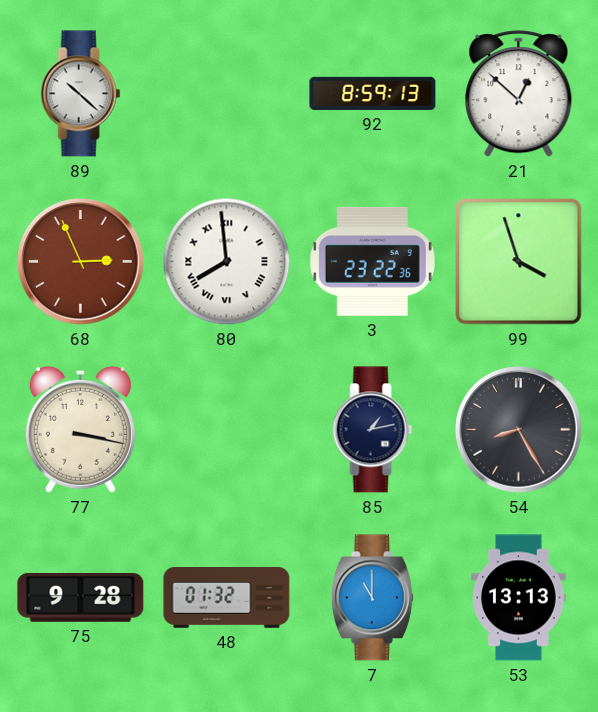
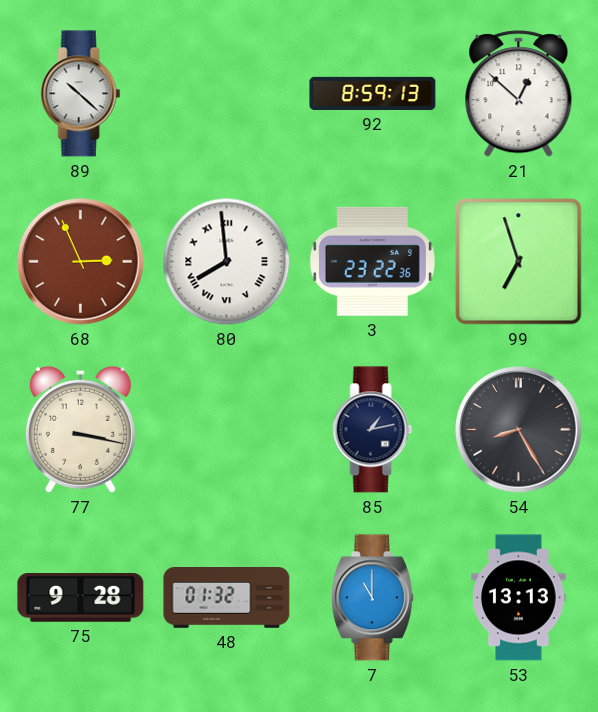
99: 3:57 -> 6:57 (519, 262)
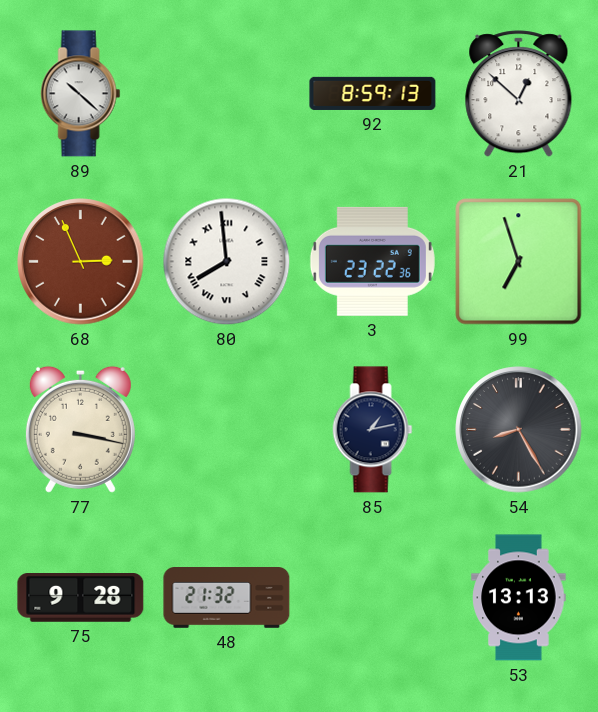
48: 01:32 -> 21:32 (227, 598)
7: 11:00 -> none (372, 598)
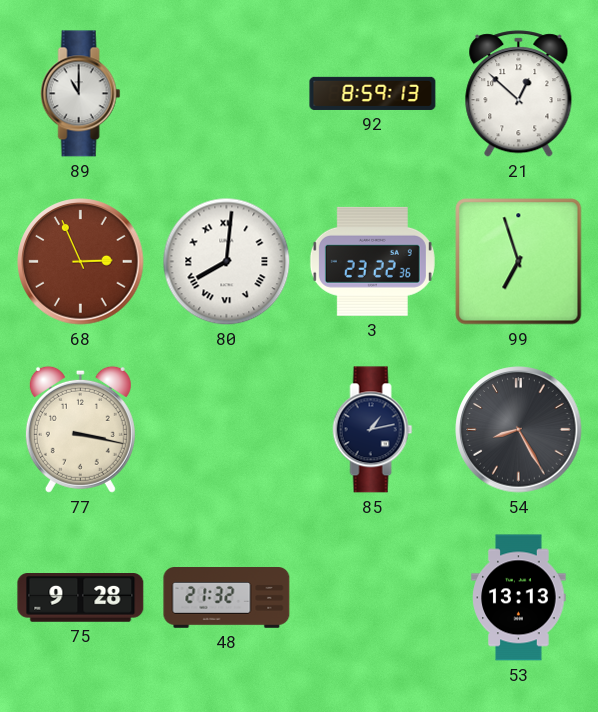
89: 10:22 -> 11:00 (81, 94)
80: 7:59 -> 8:01 (227, 262)
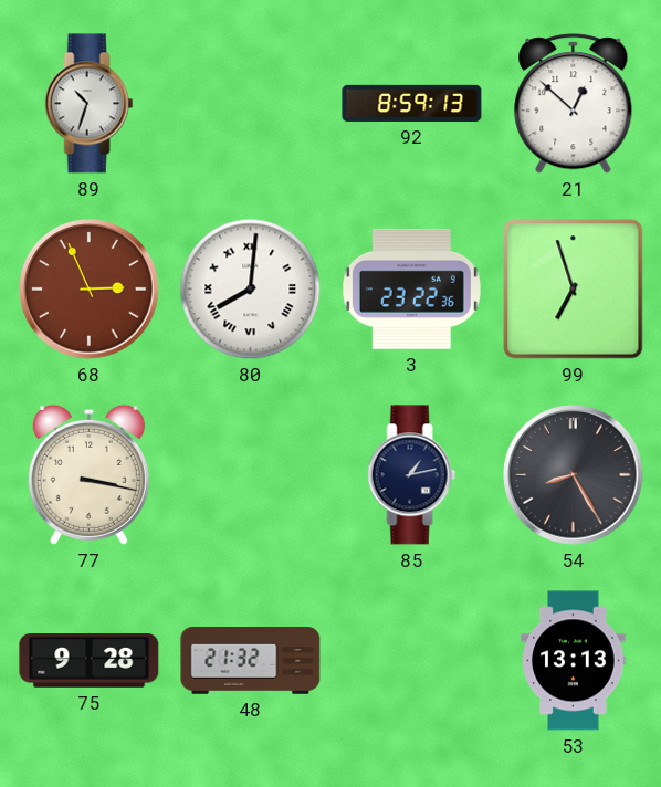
89: 11:00 -> 10:33 (90, 104)
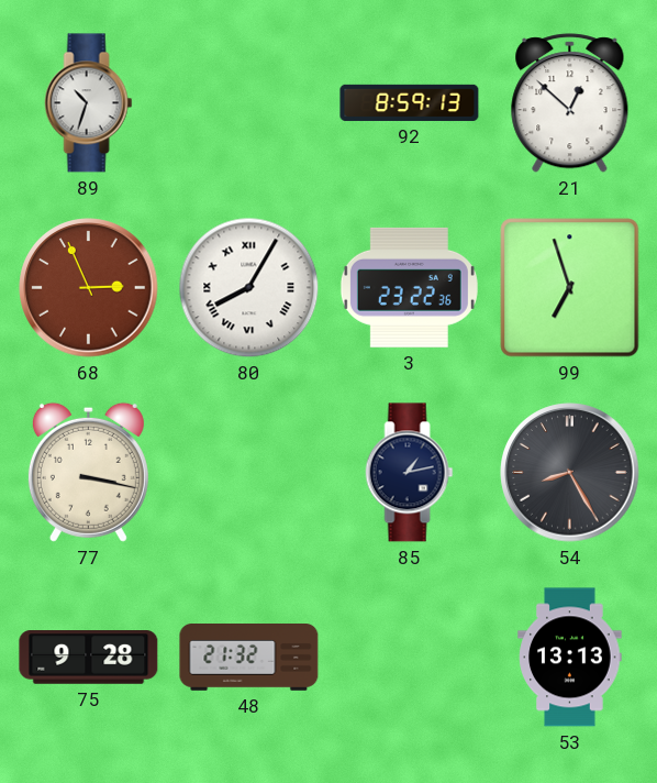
80: 8:01 -> 8:05 (249, 288)
